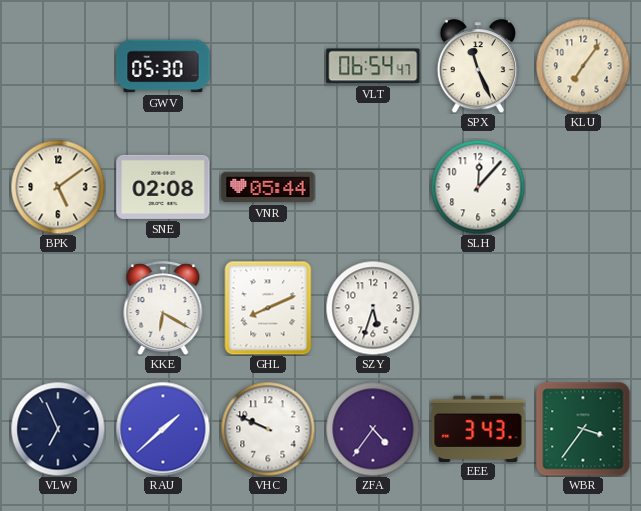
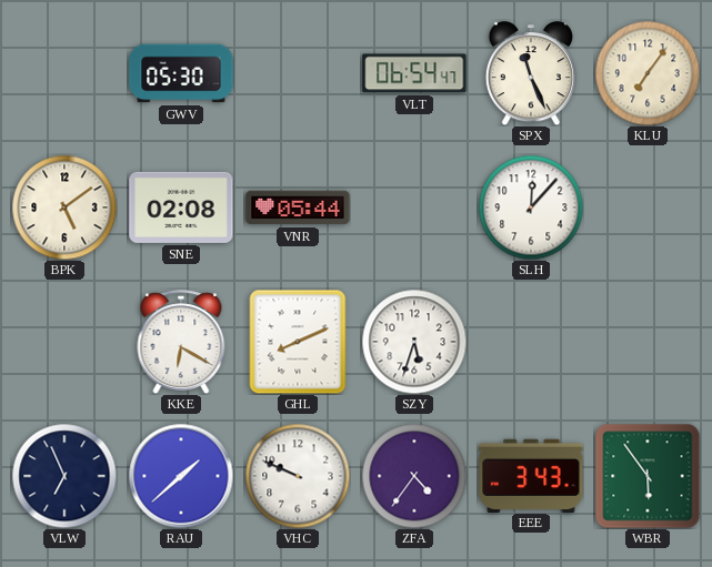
WBR: 3:36 -> 5:54 (648, 476)
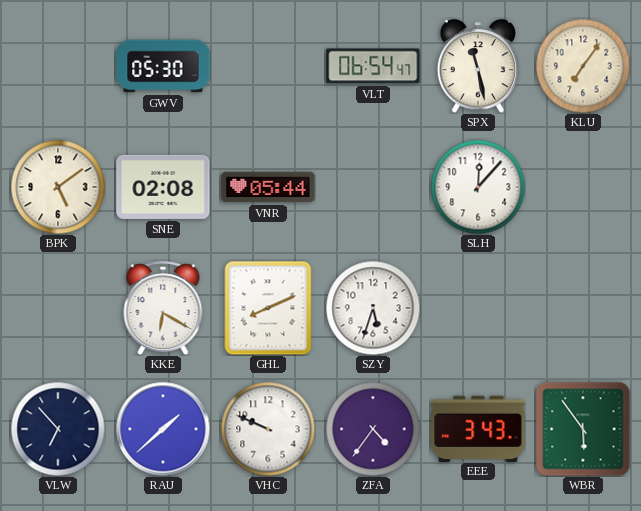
SPX: 11:26 -> 11:28 (478, 66)
VLW: 6:56 -> 6:53 (58, 429)
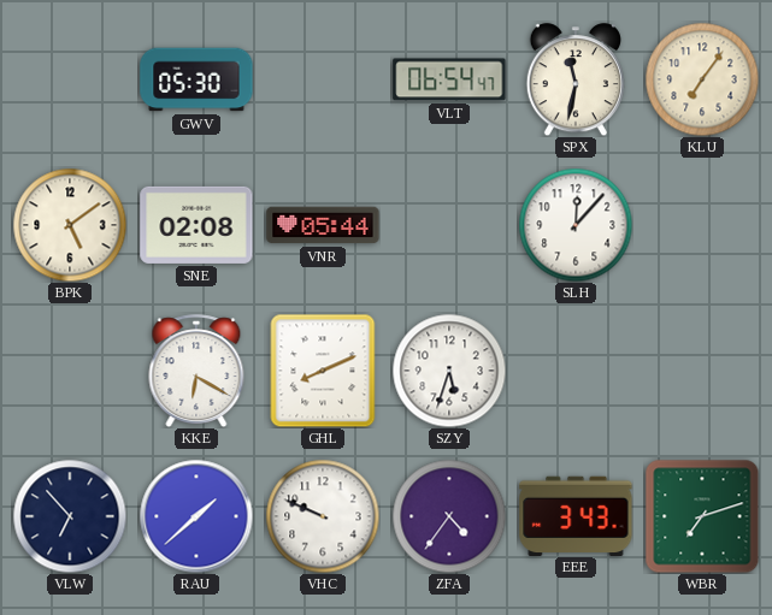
SPX: 11:28 -> 11:32 (576, 79)
WBR: 5:54 -> 7:12 (702, 516)
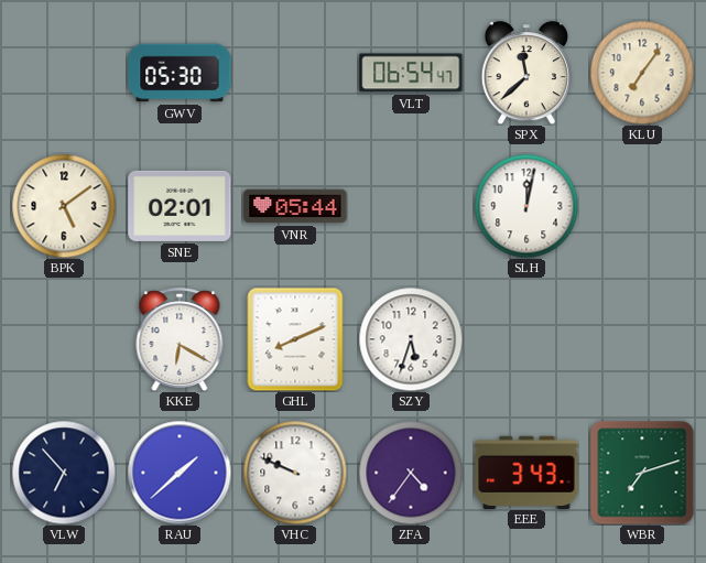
SPX: 11:32 -> 11:38 (526, 73)
SNE: 02:08 -> 02:01 (180, 206)
SLH: 12:07 -> 12:02 (526, 206)
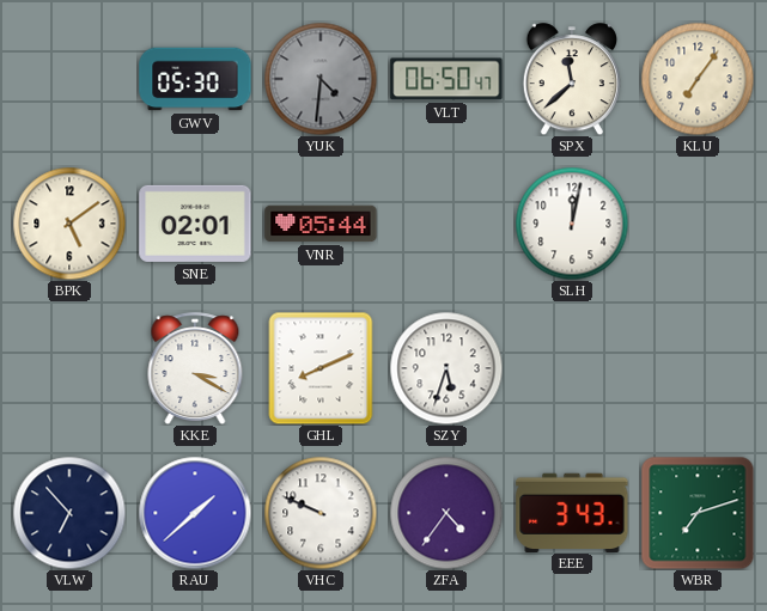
YUK: none -> 4:31 (321, 79)
VLT: 06:54 -> 06:50 (446, 79)
KKE: 6:20 -> 3:20 (195, 368)
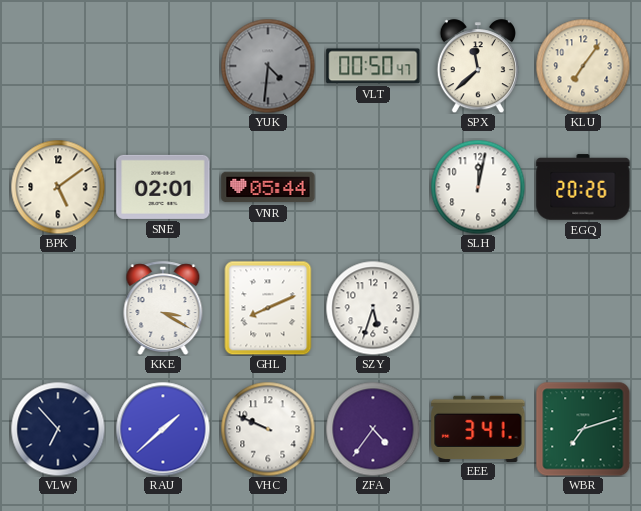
GWV: 05:30 -> none (195, 79)
VLT: 06:50 -> 00:50 (373, 66)
EGQ: none -> 20:26 (583, 187)
EEE: 3:43 -> 3:41 (478, 428)
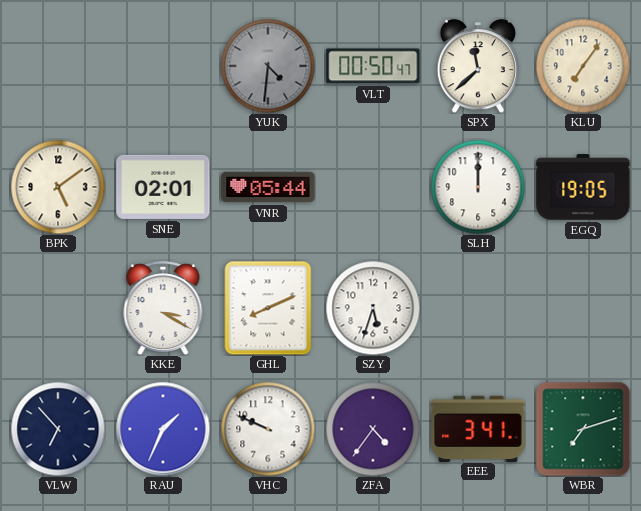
SLH: 12:02 -> 12:00 (478, 187)
EGQ: 20:26 -> 19:05 (583, 187)
RAU: 1:38 -> 1:34 (163, 429)
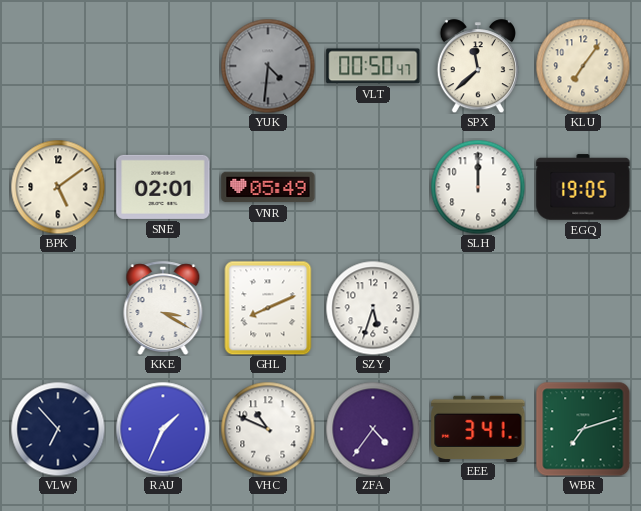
VNR: 05:44 -> 05:49 (268, 187)
VHC: 9:49 -> 10:49 (268, 429)
